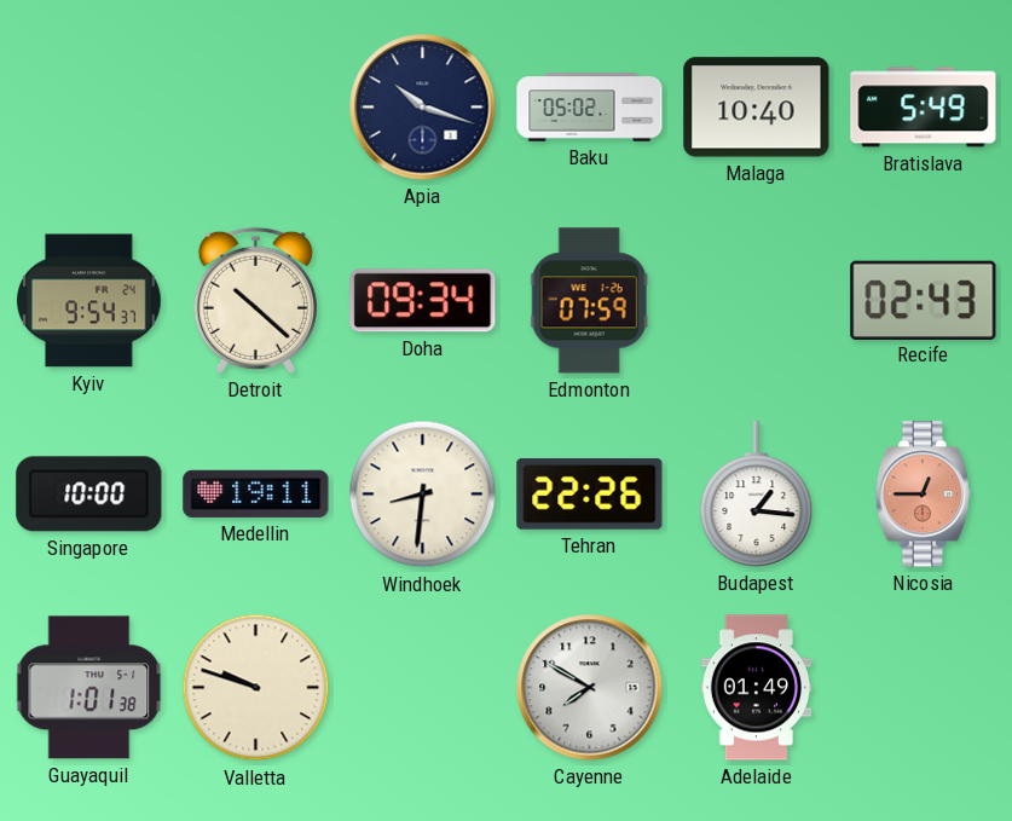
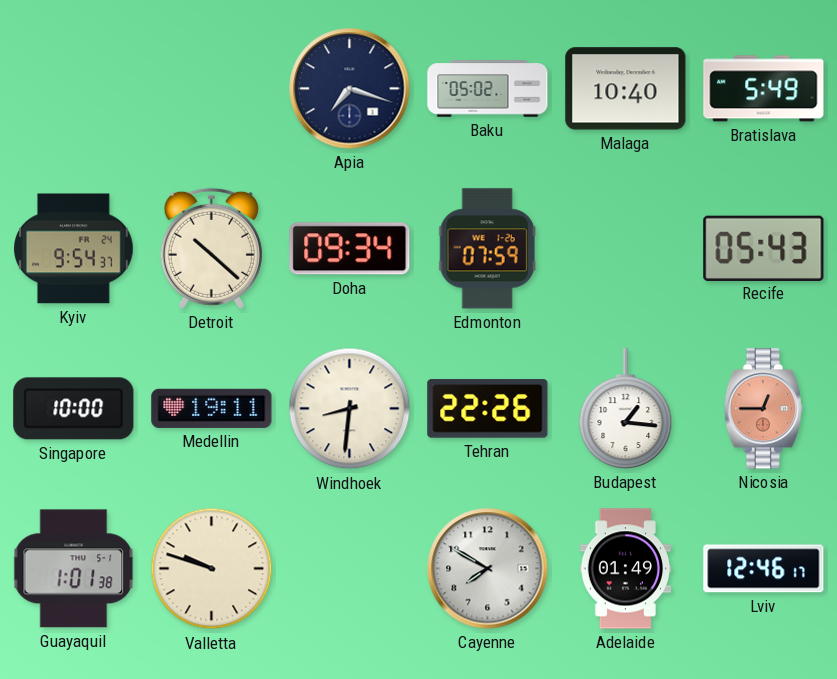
Apia: 10:18 -> 7:18 (350, 89)
Recife: 02:43 -> 05:43 (764, 248)
Lviv: none -> 12:46 (764, 569)
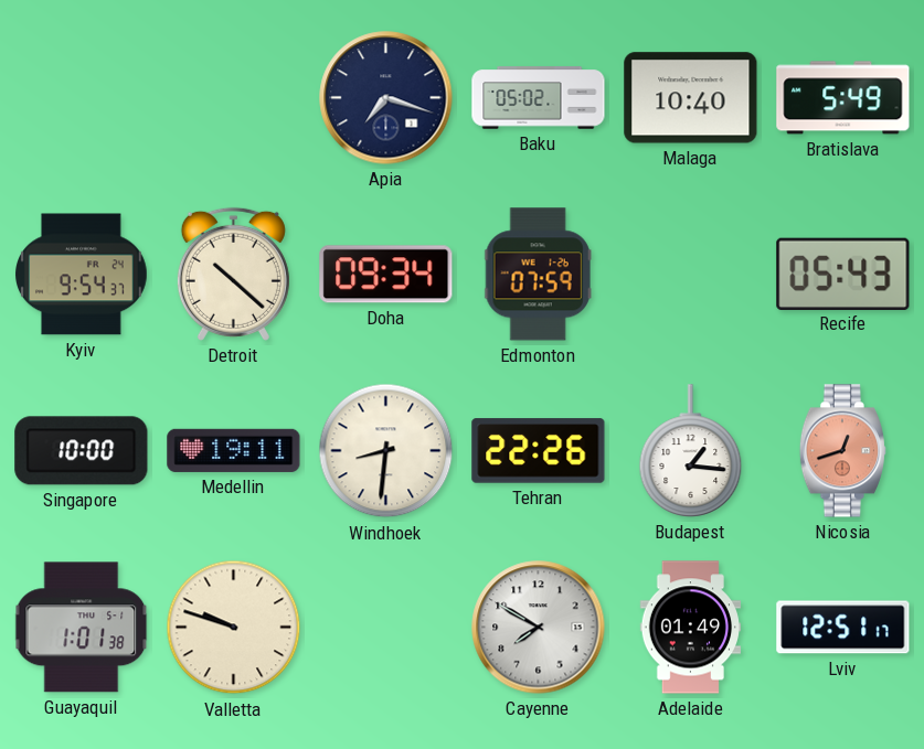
Nicosia: 12:45 -> 12:42 (842, 451)
Lviv: 12:46 -> 12:51 (843, 628)
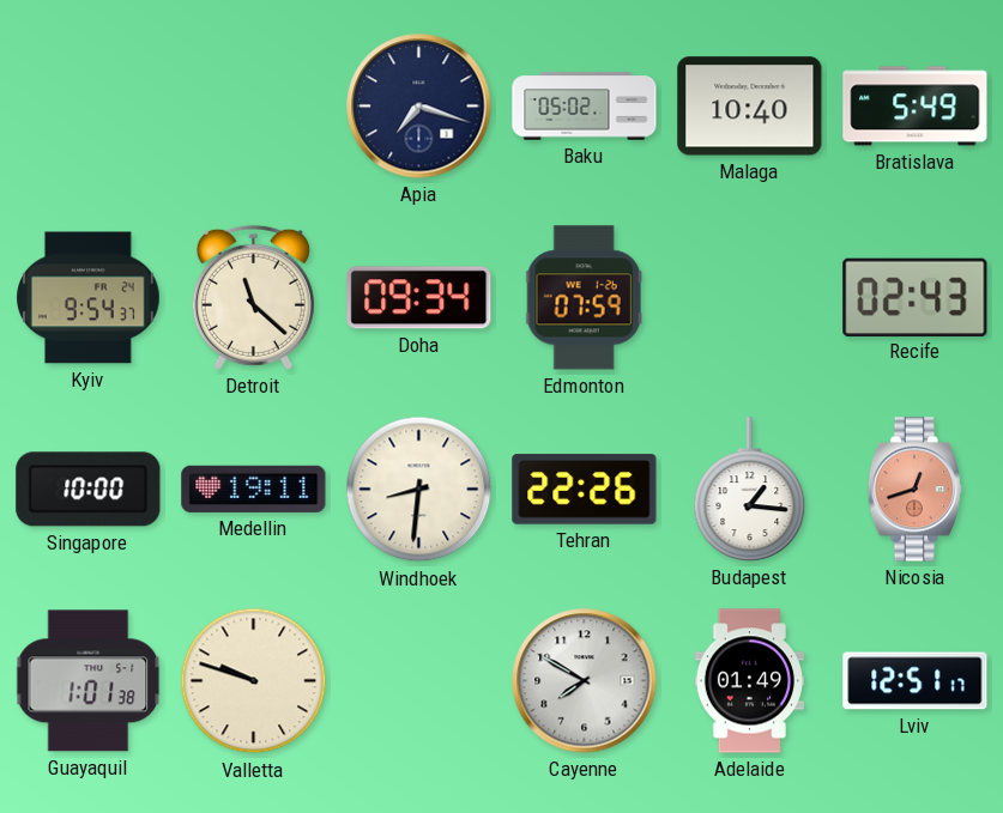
Detroit: 10:22 -> 11:22 (253, 297)
Recife: 05:43 -> 02:43 (916, 297)
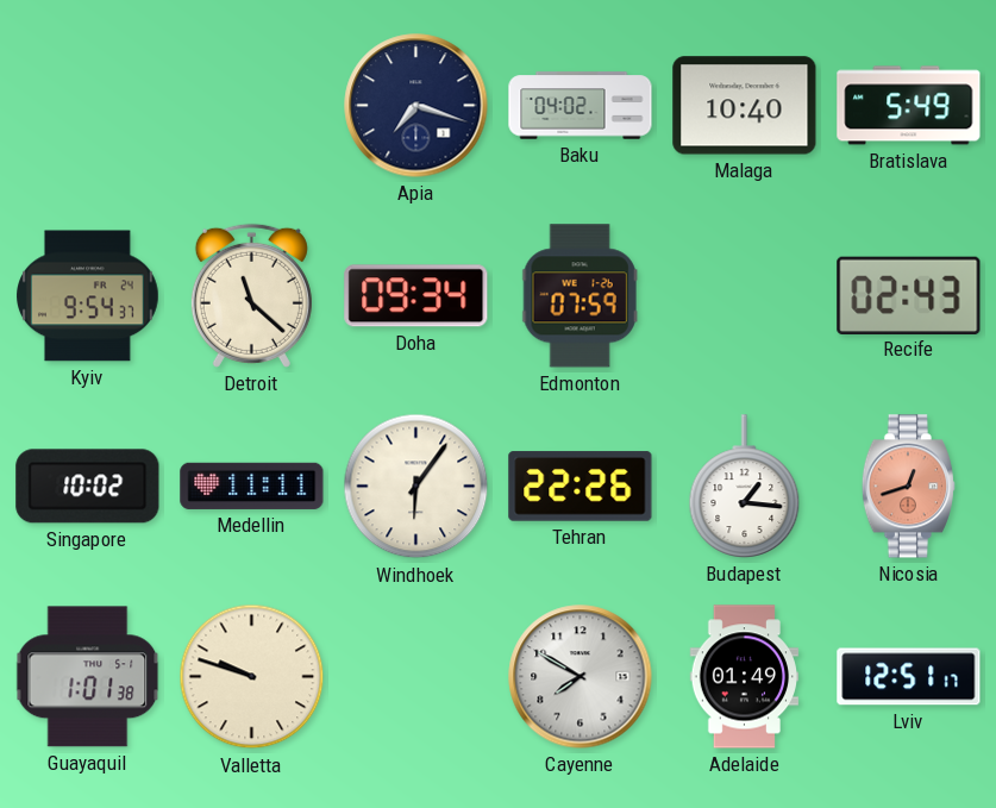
Baku: 05:02 -> 04:02 (581, 106)
Singapore: 10:00 -> 10:02 (88, 487)
Medellin: 19:11 -> 11:11 (252, 486)
Windhoek: 8:31 -> 6:06 (416, 487)
